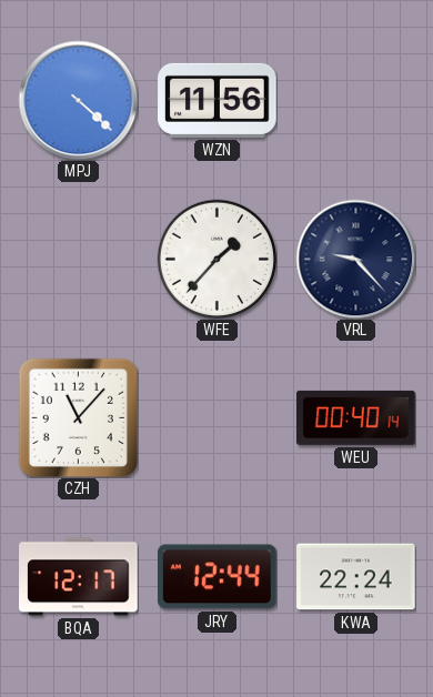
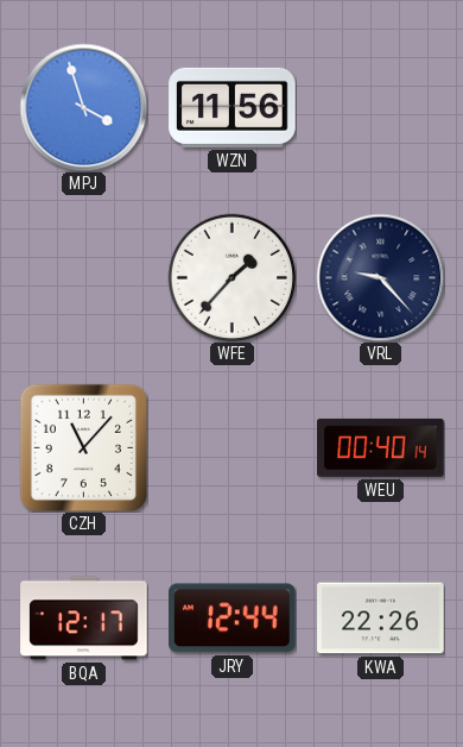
MPJ: 4:22 -> 3:57 (83, 107)
KWA: 22:24 -> 22:26 (381, 619)
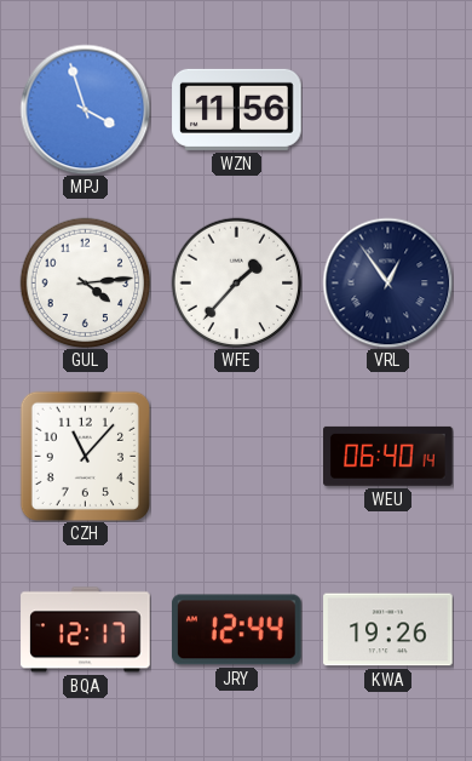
GUL: none -> 4:14 (85, 282)
VRL: 9:23 -> 12:54 (387, 282)
WEU: 00:40 -> 06:40 (388, 456)
KWA: 22:26 -> 19:26 (388, 630)
